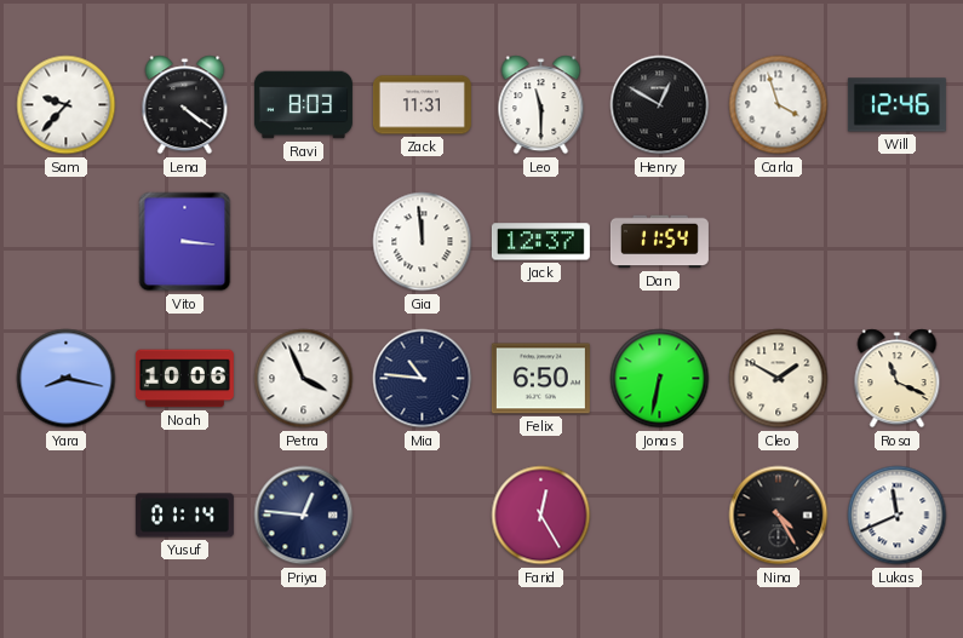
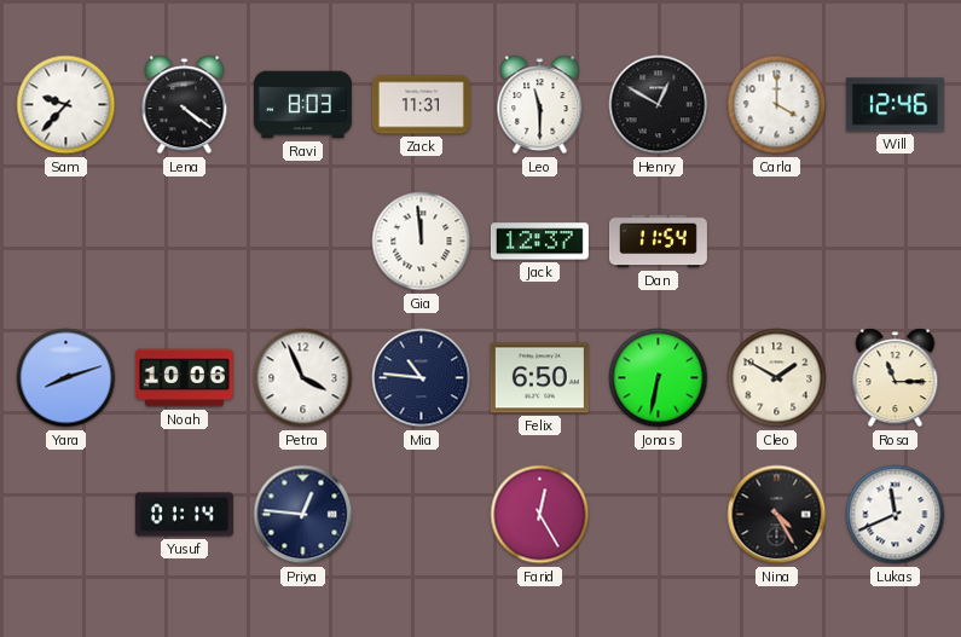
Carla: 3:57 -> 4:00 (777, 105)
Vito: 3:16 -> none (185, 242)
Yara: 8:17 -> 8:12 (66, 378)
Rosa: 11:19 -> 11:15 (896, 378)
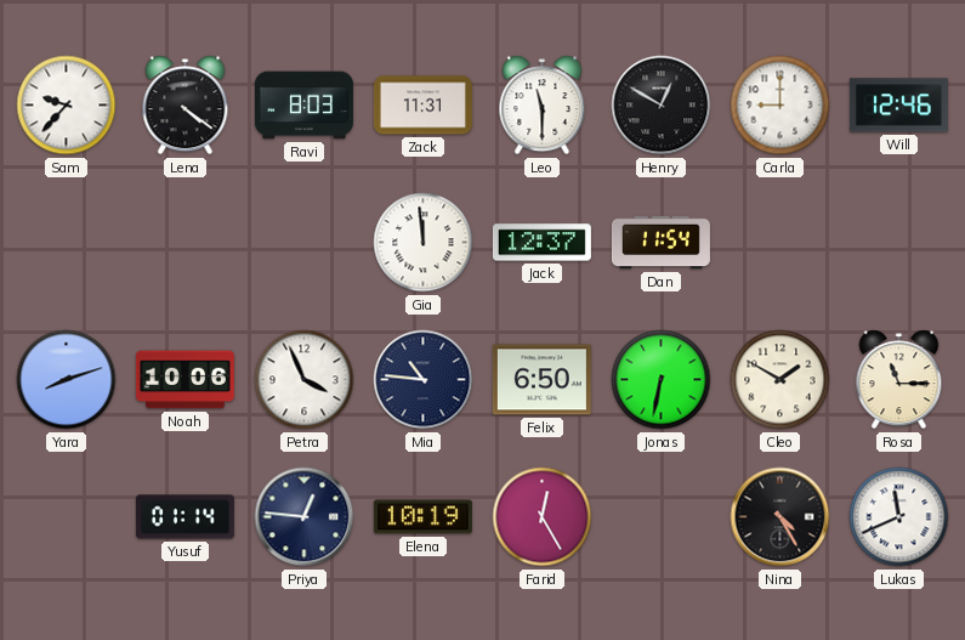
Carla: 4:00 -> 9:00 (780, 106)
Elena: none -> 10:19 (422, 517)
